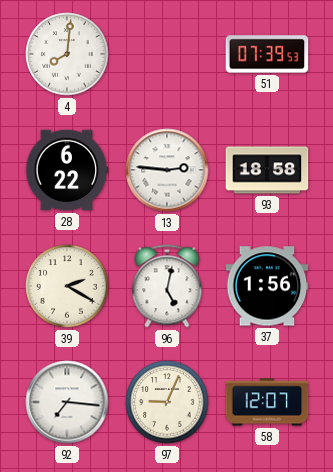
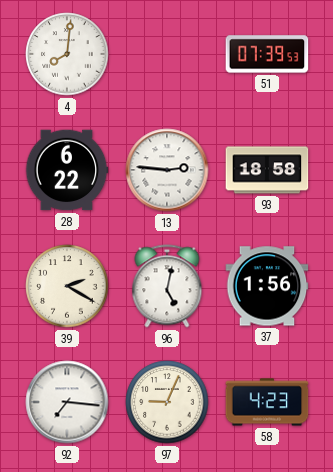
58: 12:07 -> 4:23 (267, 402)
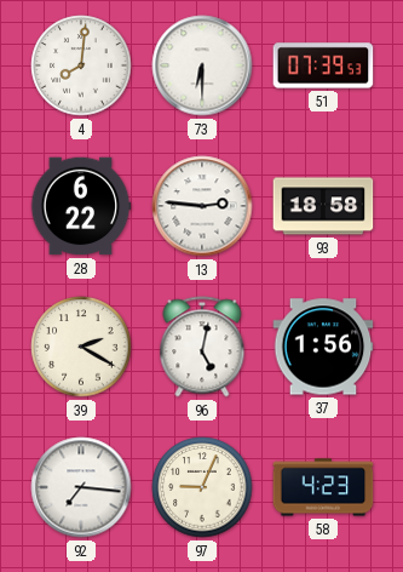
73: none -> 6:30 (202, 65)
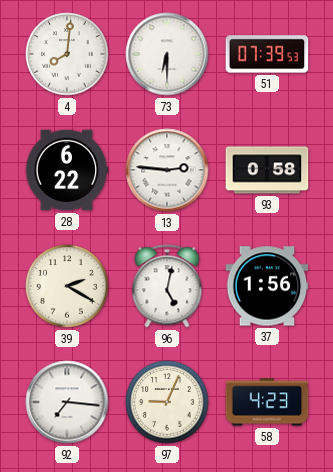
93: 18:58 -> 0:58 (267, 170)
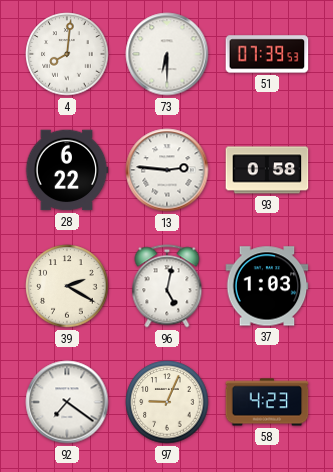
37: 1:56 -> 1:03 (267, 286)
92: 7:16 -> 7:21 (67, 402)
